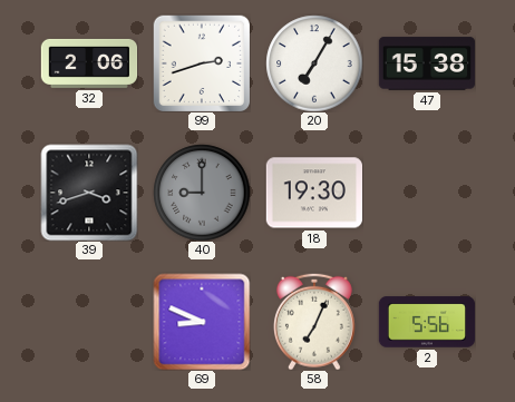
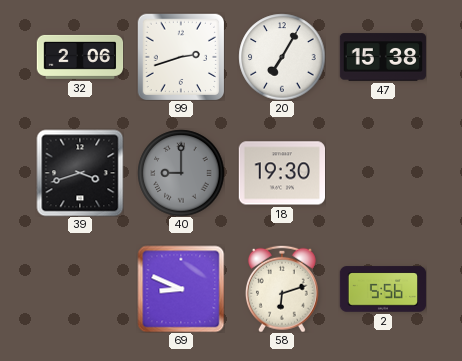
58: 7:04 -> 6:12 (282, 289)
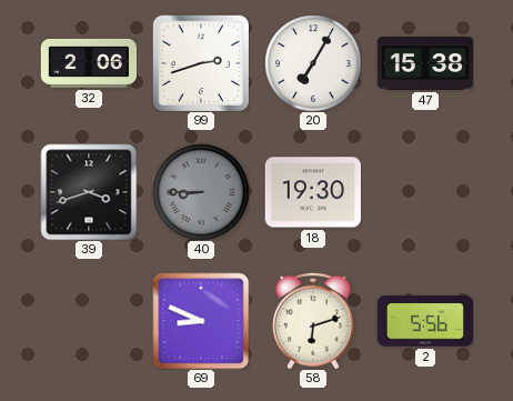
40: 9:00 -> 8:45 (201, 192)
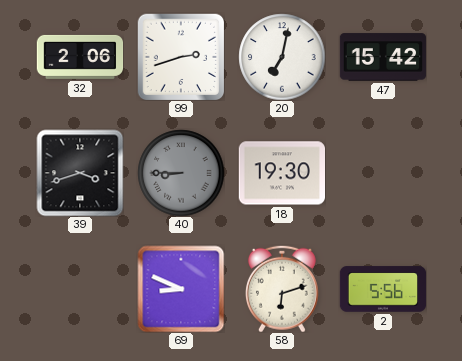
20: 7:05 -> 7:02 (282, 57)
47: 15:38 -> 15:42 (383, 57)
